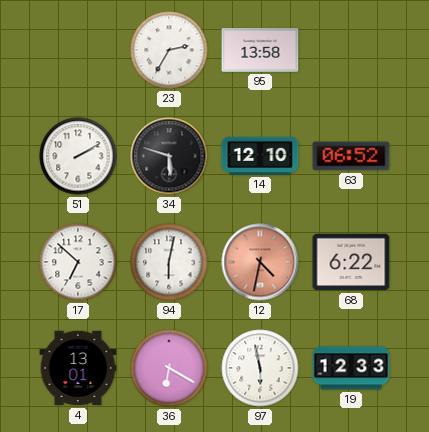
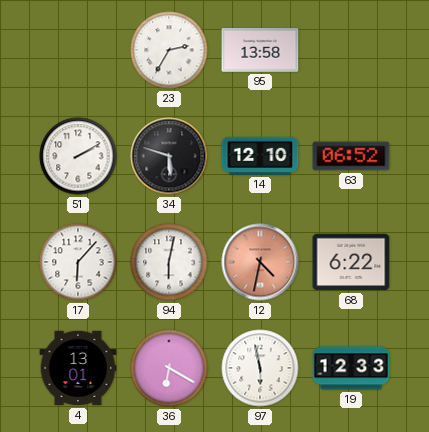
17: 6:52 -> 6:07 (78, 262)
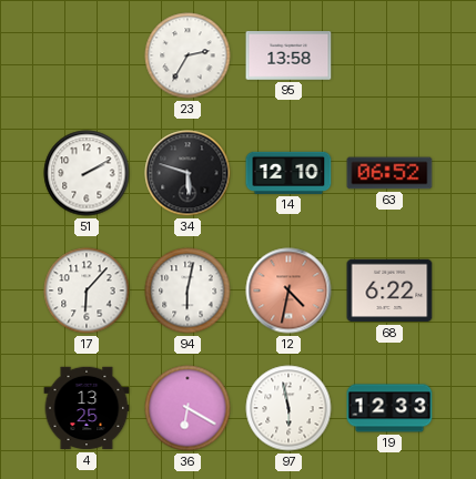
4: 13:01 -> 13:25 (87, 408)
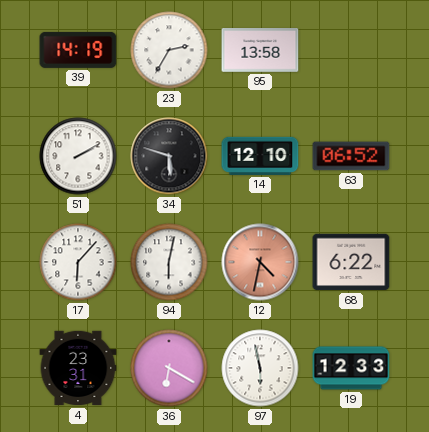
39: none -> 14:19 (78, 50)
4: 13:25 -> 23:31 (78, 368)
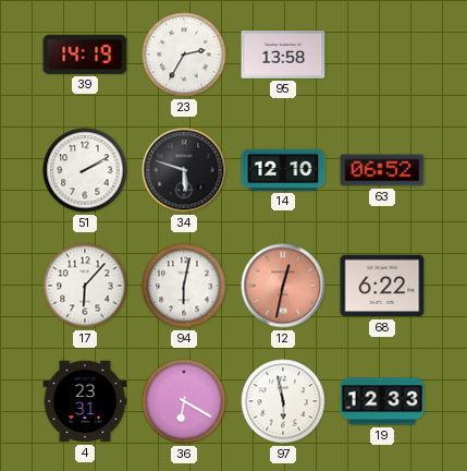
12: 4:32 -> 12:32 (283, 286)
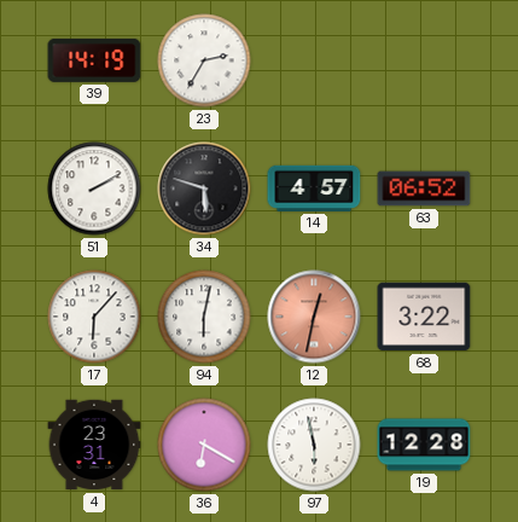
95: 13:58 -> none (283, 56)
14: 12:10 -> 4:57 (314, 188)
68: 6:22 -> 3:22 (424, 317)
19: 12:33 -> 12:28 (424, 445)
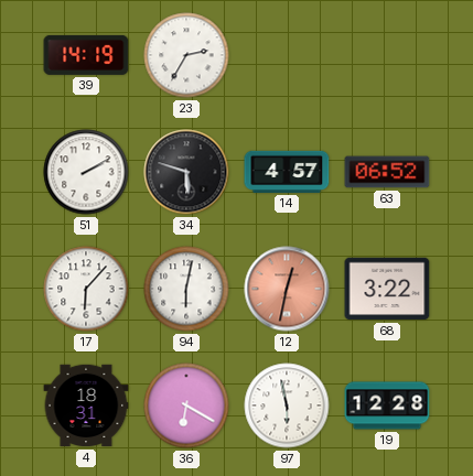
4: 23:31 -> 18:31 (86, 405)
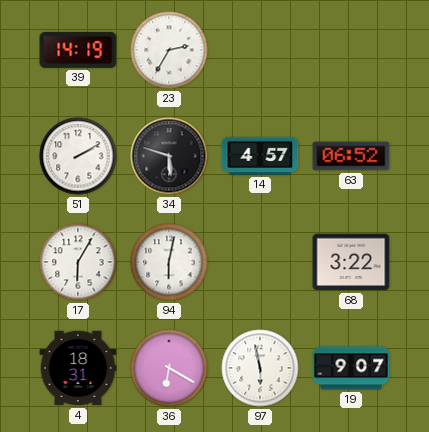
17: 6:07 -> 6:05 (78, 262)
12: 12:32 -> none (287, 289)
19: 12:28 -> 9:07 (351, 368)
